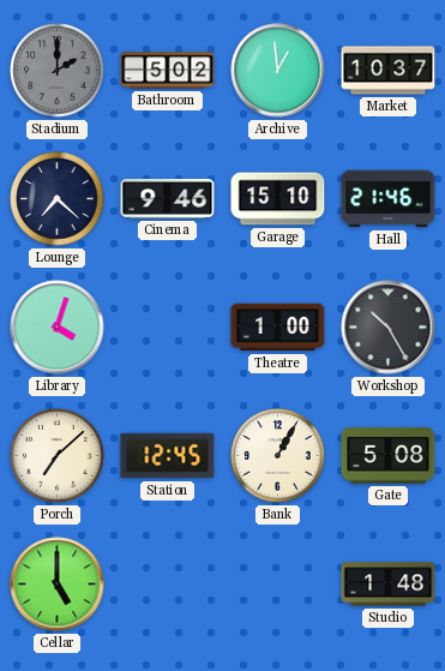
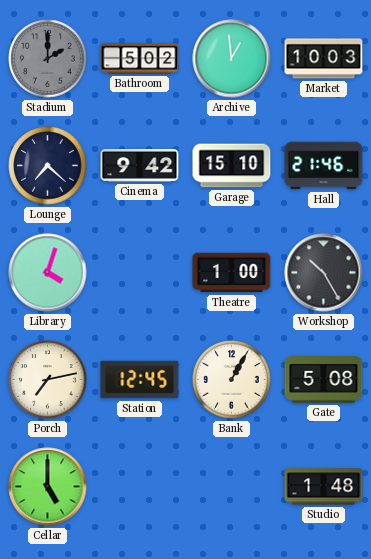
Market: 10:37 -> 10:03 (324, 59)
Cinema: 9:46 -> 9:42 (140, 166)
Porch: 7:08 -> 7:13 (48, 380)
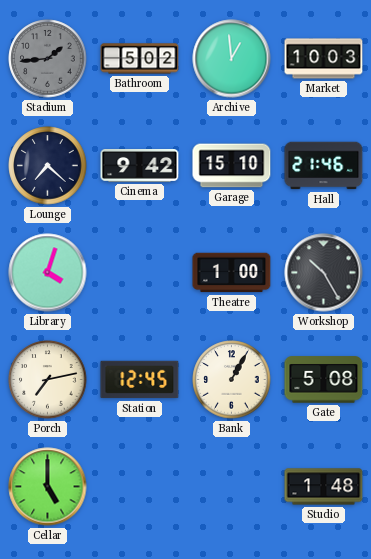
Stadium: 2:00 -> 1:44 (48, 59)
